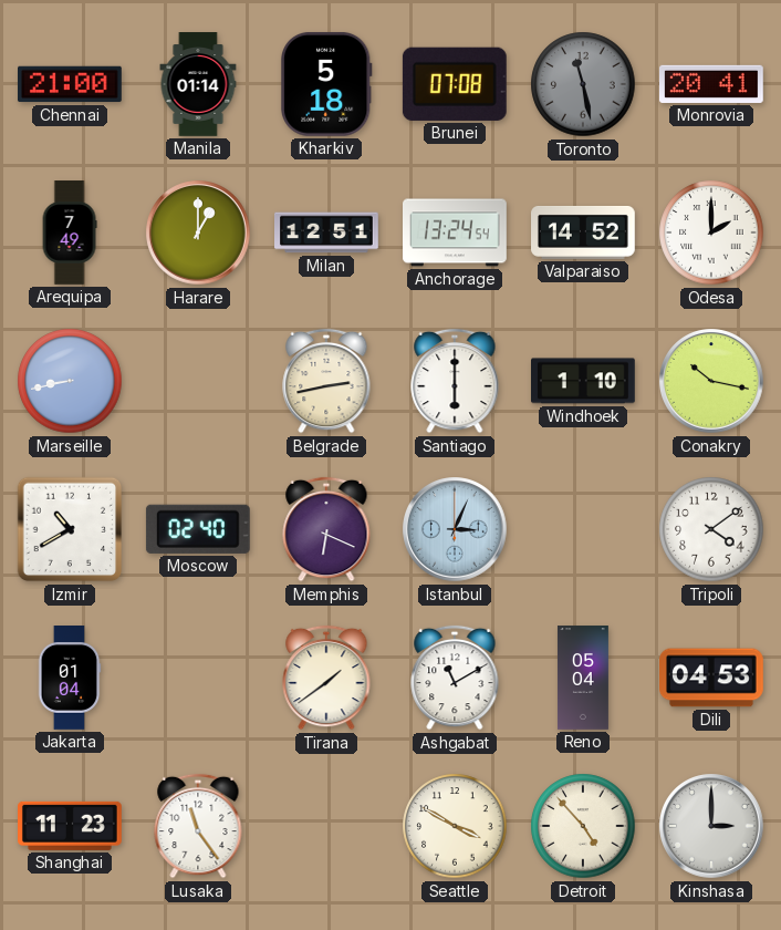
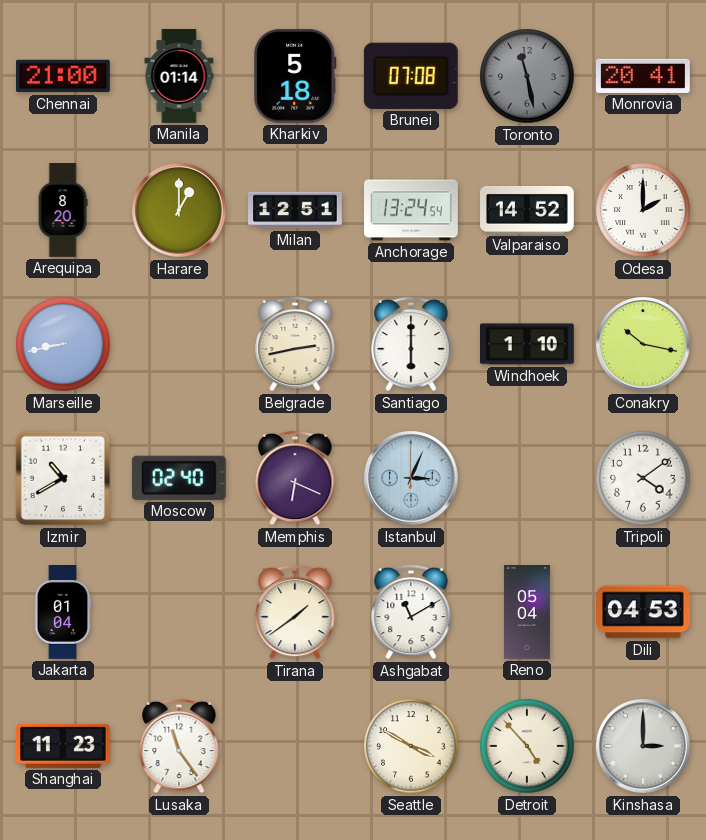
Arequipa: 7:49 -> 8:20 (63, 210)
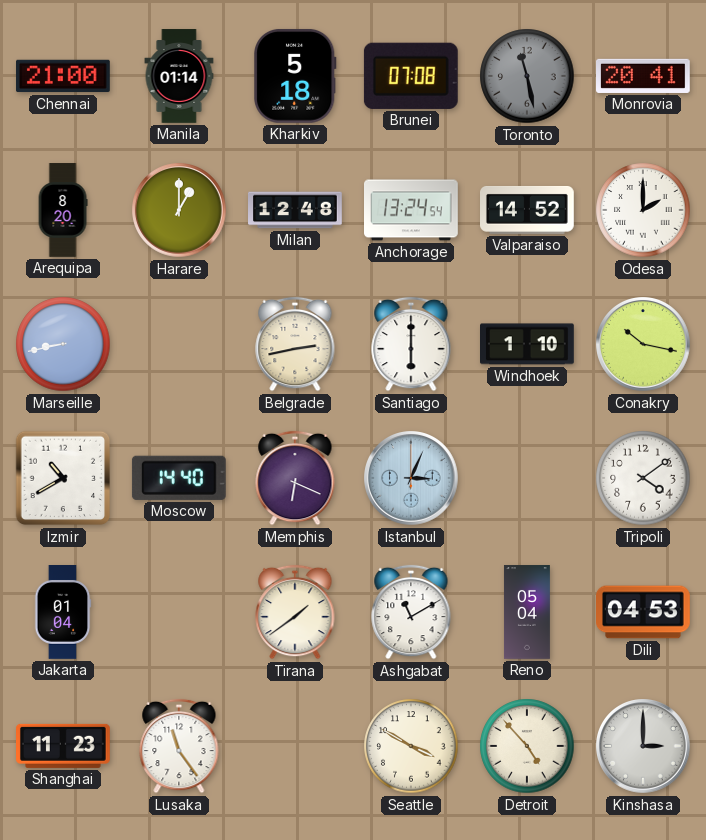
Milan: 12:51 -> 12:48 (296, 210)
Moscow: 02:40 -> 14:40 (179, 478)
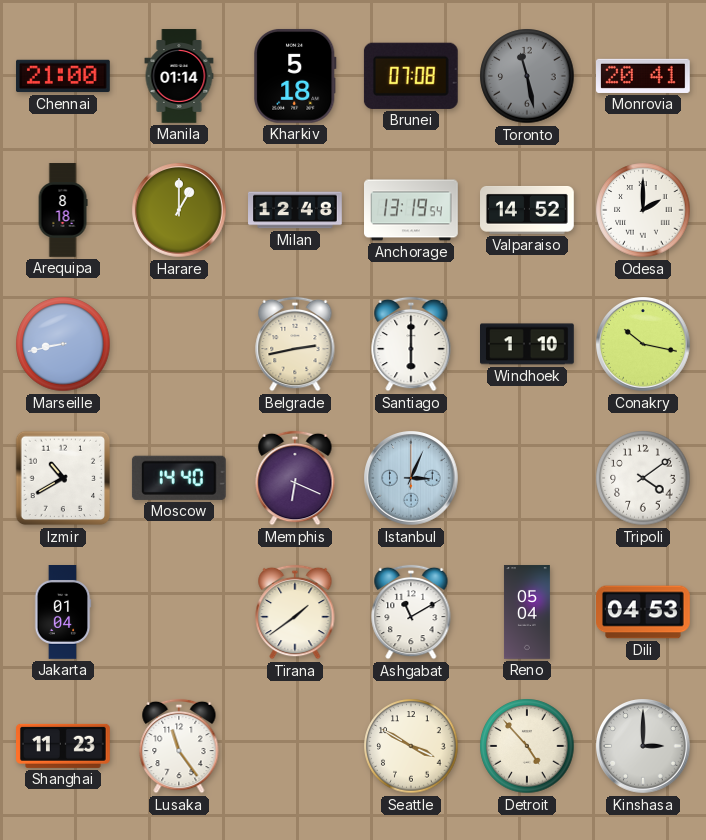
Arequipa: 8:20 -> 8:18 (63, 210)
Anchorage: 13:24 -> 13:19 (412, 210)
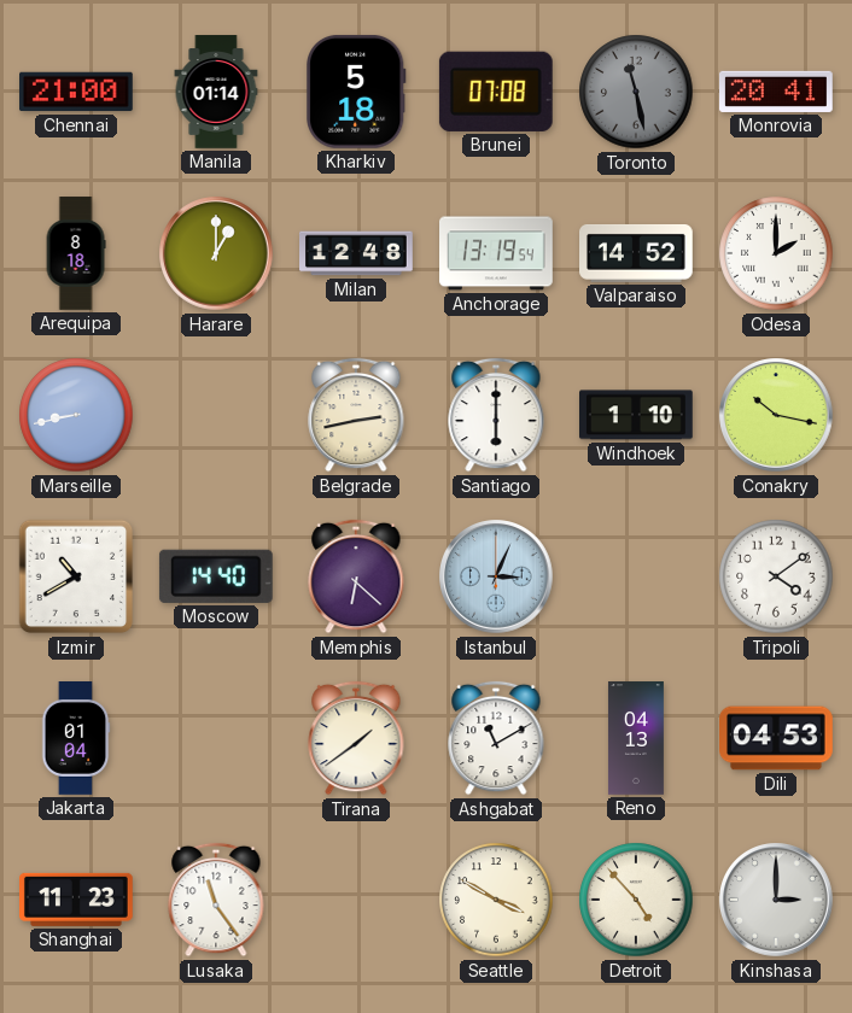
Memphis: 6:19 -> 6:22 (356, 576)
Reno: 05:04 -> 04:13 (636, 738)
